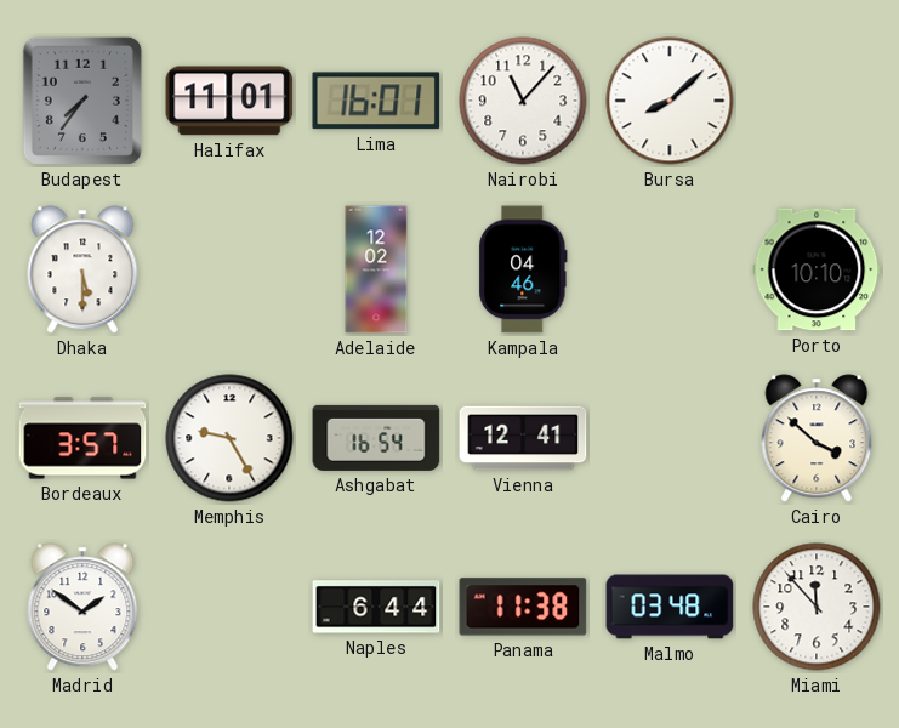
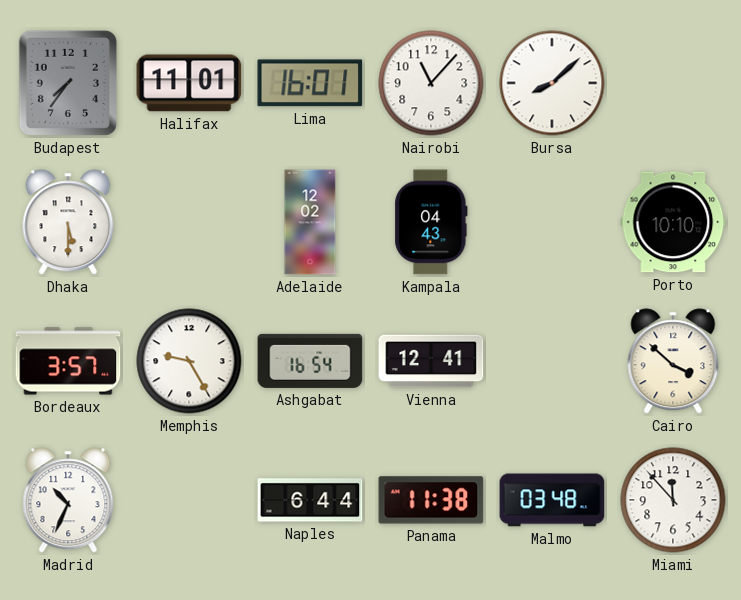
Kampala: 04:46 -> 04:43 (431, 222)
Madrid: 1:51 -> 10:34 (68, 500)
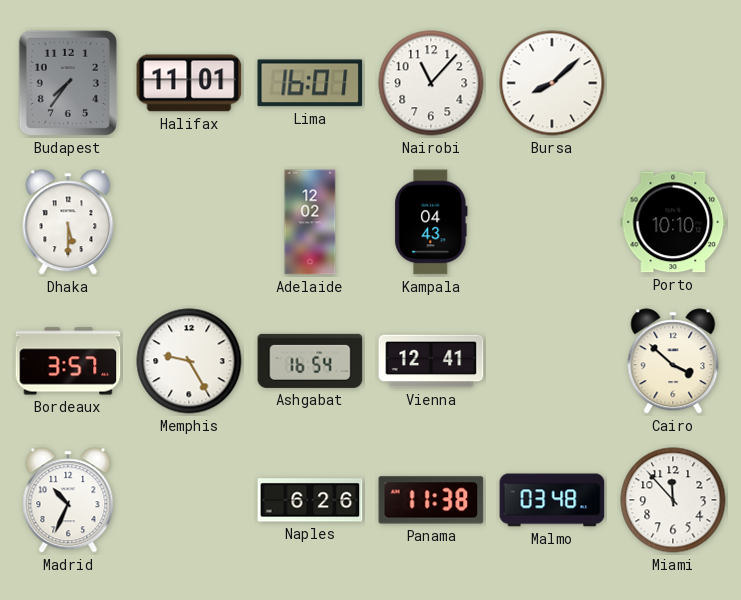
Naples: 6:44 -> 6:26 (310, 500)
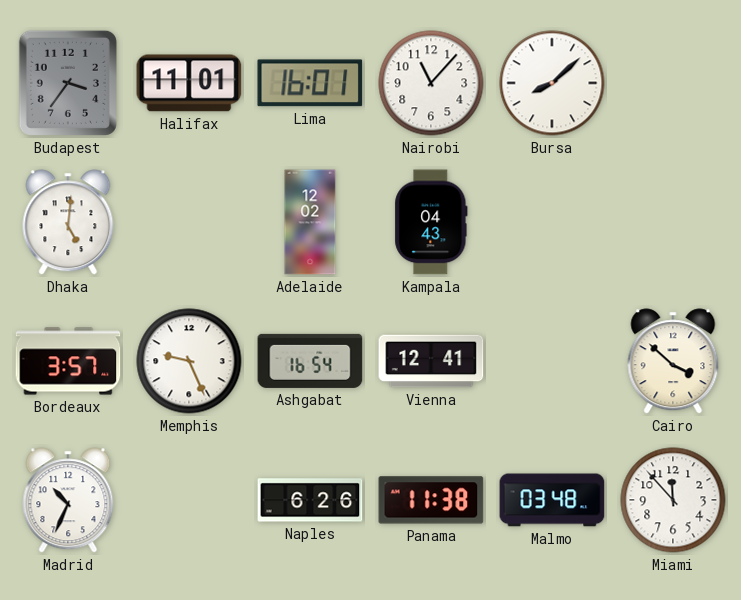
Budapest: 7:36 -> 3:36 (68, 83)
Dhaka: 5:30 -> 5:01 (68, 222)
Porto: 10:10 -> none (673, 222)
Memphis: 9:25 -> 9:26 (189, 361)
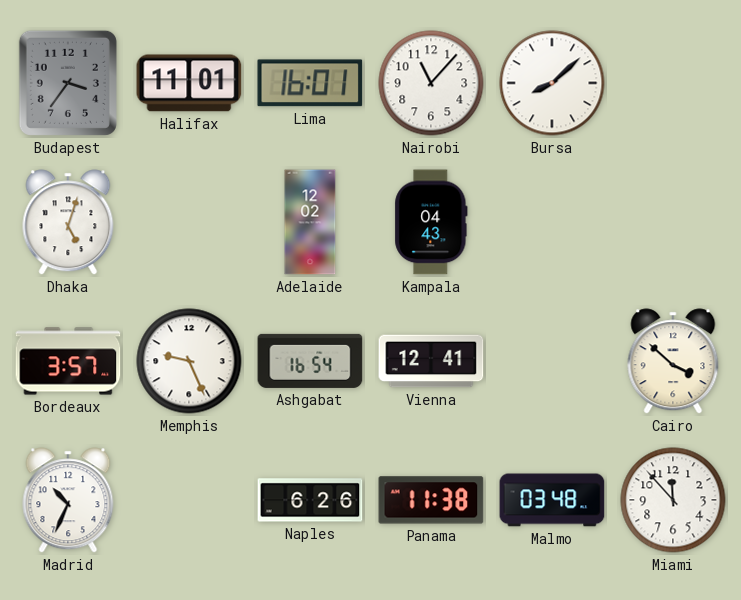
Dhaka: 5:01 -> 5:03 (68, 222)
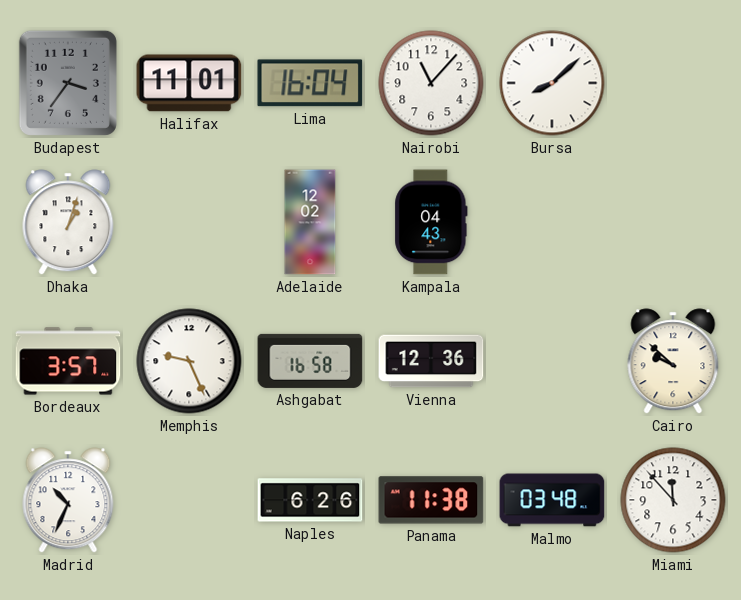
Lima: 16:01 -> 16:04 (310, 83)
Dhaka: 5:03 -> 1:03 (68, 222)
Ashgabat: 16:54 -> 16:58 (310, 361)
Vienna: 12:41 -> 12:36 (431, 361)
Cairo: 3:52 -> 9:52 (673, 361)
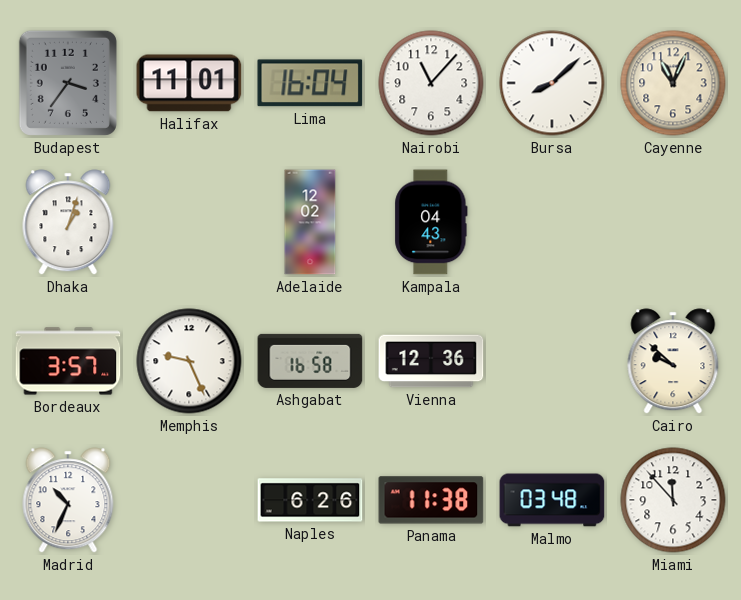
Cayenne: none -> 11:04 (673, 83)
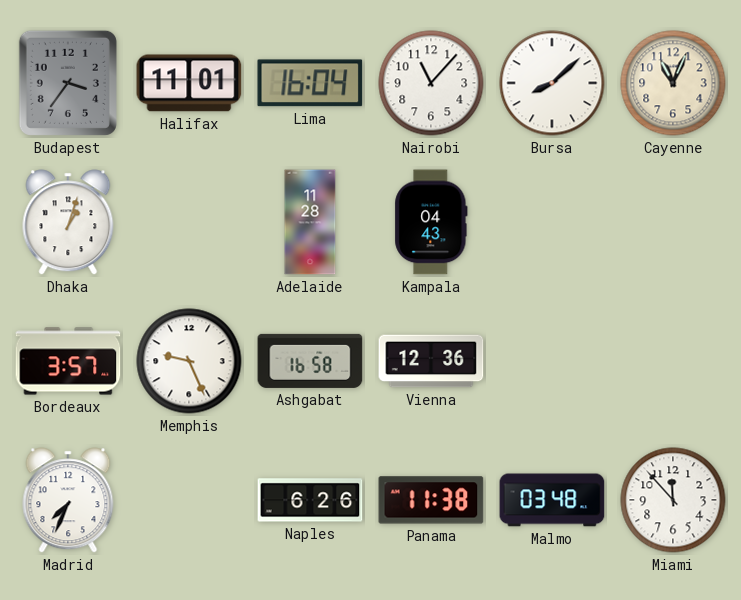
Adelaide: 12:02 -> 11:28 (310, 222)
Cairo: 9:52 -> none (673, 361)
Madrid: 10:34 -> 7:34 (68, 500)
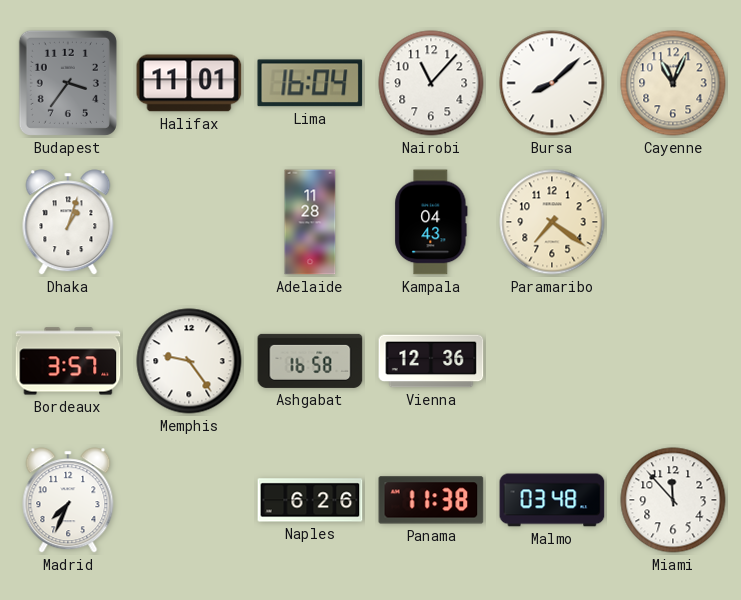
Paramaribo: none -> 7:21 (552, 222)
Memphis: 9:26 -> 9:24 (189, 361)
